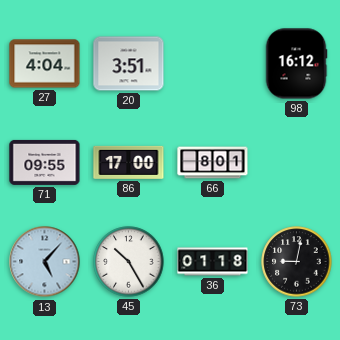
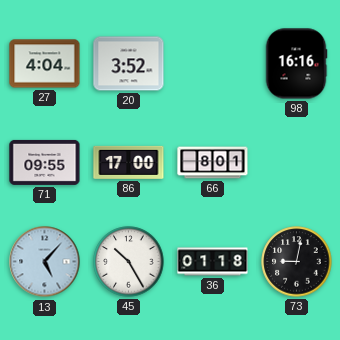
20: 3:51 -> 3:52 (129, 64)
98: 16:12 -> 16:16 (296, 64)
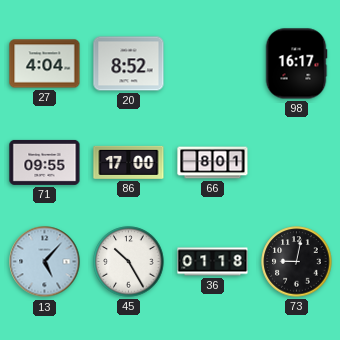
20: 3:52 -> 8:52 (129, 64)
98: 16:16 -> 16:17 (296, 64)
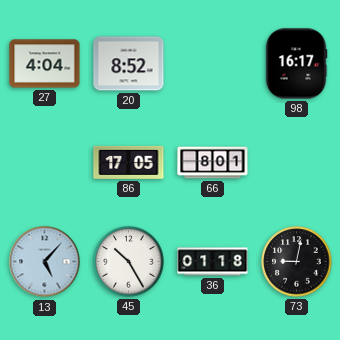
71: 09:55 -> none (45, 162)
86: 17:00 -> 17:05 (129, 162)
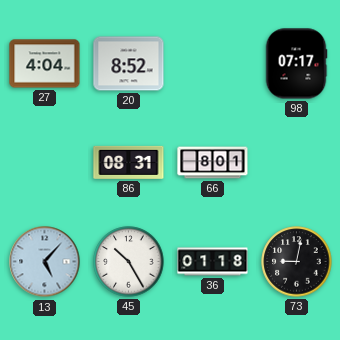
98: 16:17 -> 07:17 (296, 64)
86: 17:05 -> 08:31 (129, 162)
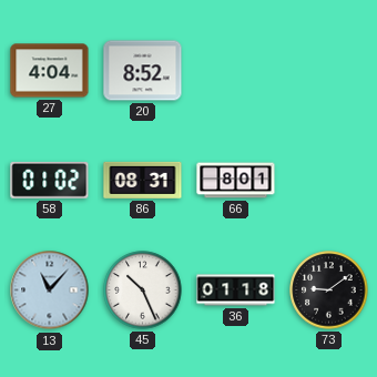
98: 07:17 -> none (296, 64)
58: none -> 01:02 (50, 180)
13: 5:07 -> 11:07 (50, 291)
45: 10:25 -> 10:26 (143, 291)
73: 9:02 -> 9:09 (329, 291)
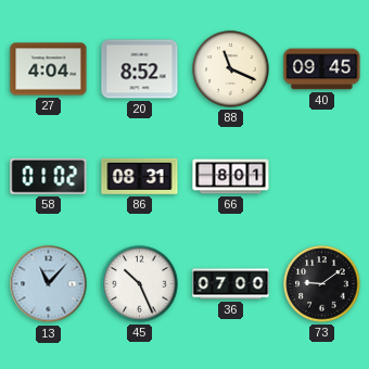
88: none -> 11:19 (231, 69)
40: none -> 09:45 (322, 69)
36: 01:18 -> 07:00 (231, 284)
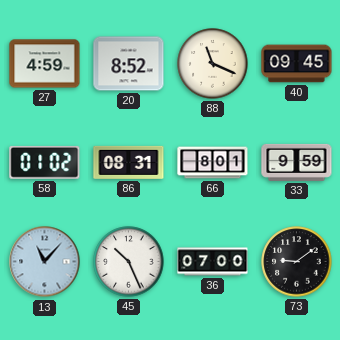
27: 4:04 -> 4:59 (45, 64)
33: none -> 9:59 (297, 162)
